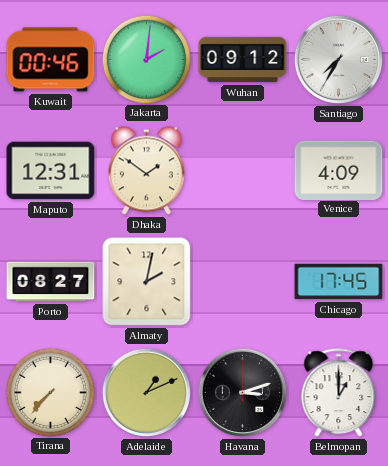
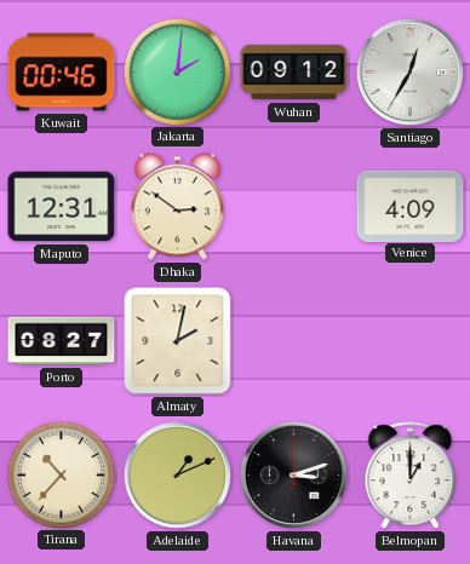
Santiago: 7:35 -> 12:35 (409, 71)
Dhaka: 1:51 -> 2:51 (177, 207)
Chicago: 17:45 -> none (339, 282)
Tirana: 7:37 -> 10:37 (61, 474)
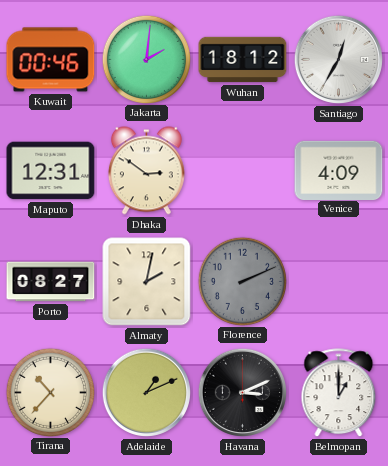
Wuhan: 09:12 -> 18:12 (243, 60)
Florence: none -> 2:11 (242, 281)
Havana: 3:12 -> 3:11 (242, 392)
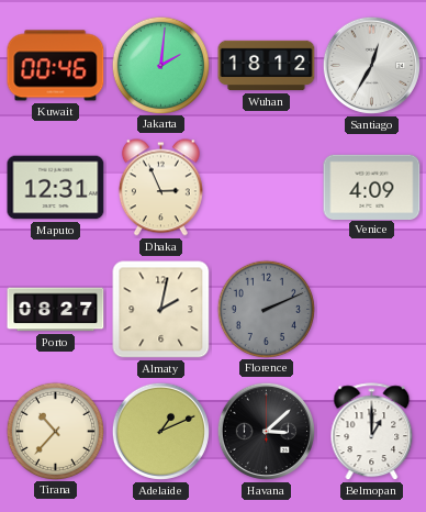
Dhaka: 2:51 -> 2:56 (160, 188)
Havana: 3:11 -> 3:08 (266, 431)
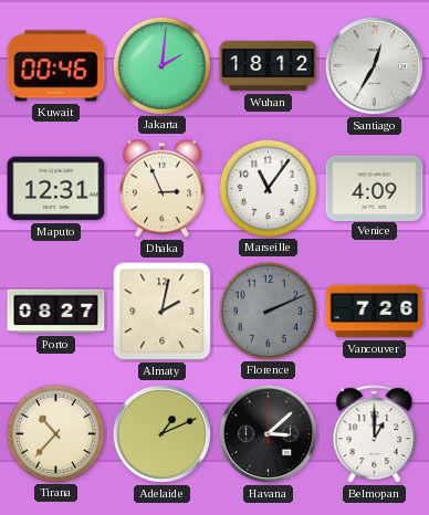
Marseille: none -> 11:06 (268, 188)
Vancouver: none -> 7:26 (375, 312)
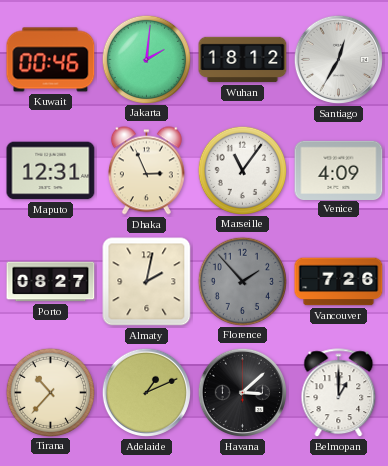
Florence: 2:11 -> 1:53 (242, 281)
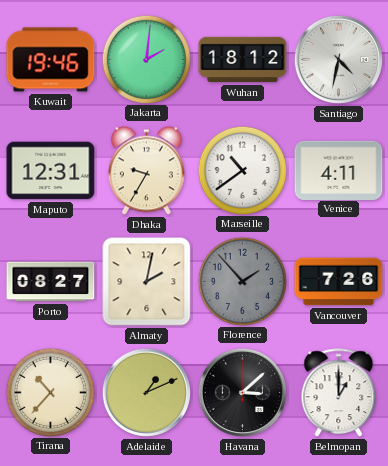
Kuwait: 00:46 -> 19:46 (51, 60)
Santiago: 12:35 -> 4:32 (338, 59)
Dhaka: 2:56 -> 9:35 (146, 171)
Marseille: 11:06 -> 10:39 (242, 170)
Venice: 4:09 -> 4:11 (339, 170)
